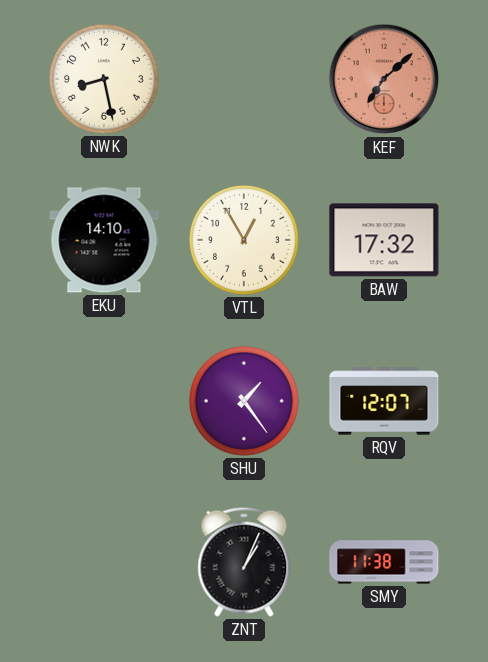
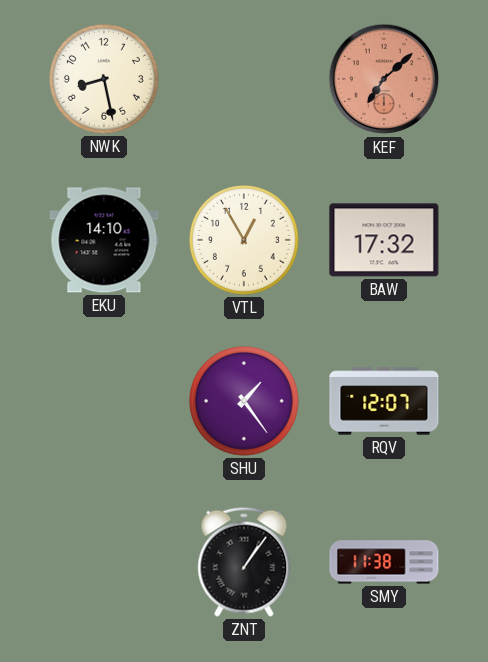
ZNT: 1:04 -> 1:06 (244, 562)
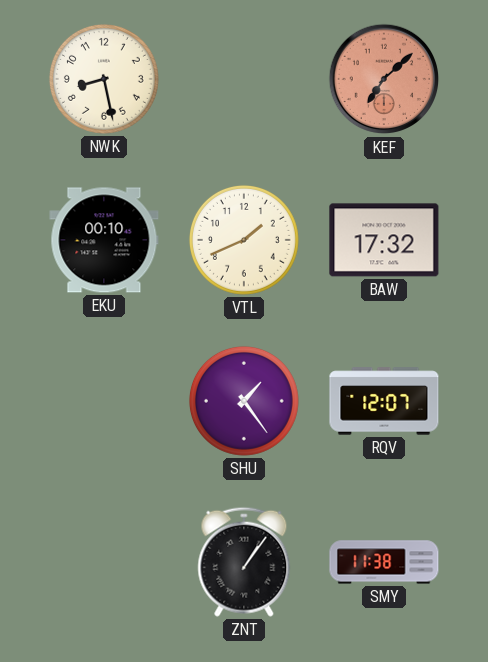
EKU: 14:10 -> 00:10 (104, 240)
VTL: 12:55 -> 1:41 (244, 240)
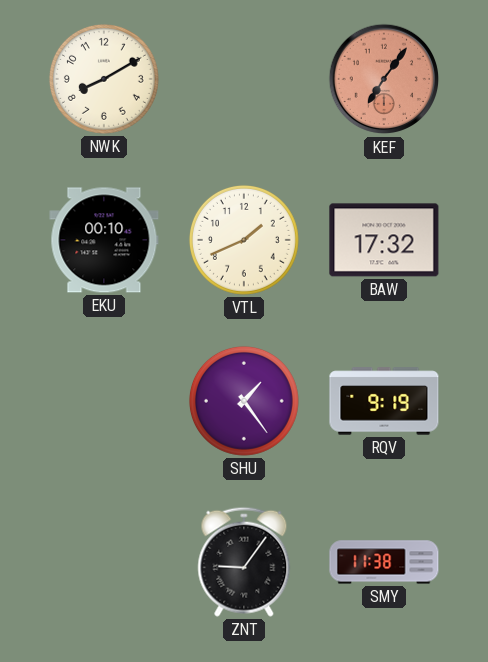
NWK: 8:28 -> 8:10 (104, 79)
KEF: 7:08 -> 7:06 (384, 79)
RQV: 12:07 -> 9:19 (384, 401)
ZNT: 1:06 -> 9:06 (244, 562)
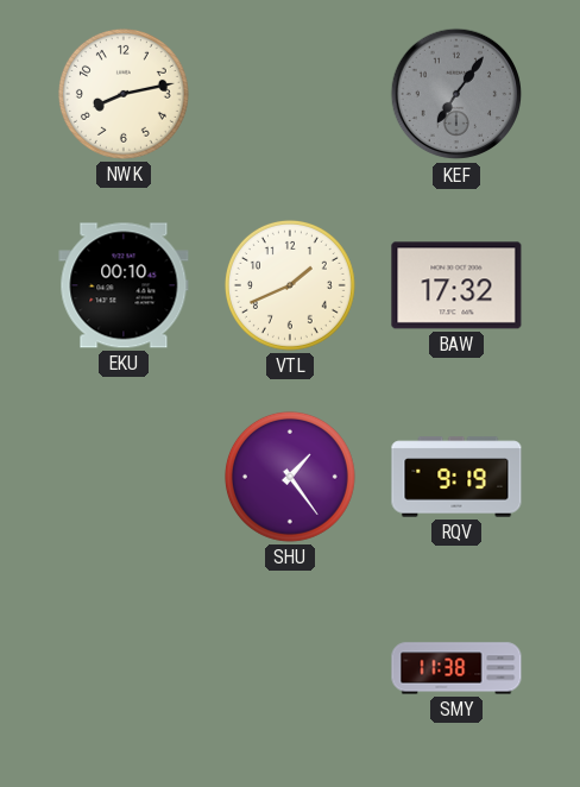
NWK: 8:10 -> 8:13 (124, 94)
KEF dial: salmon -> grey (456, 94)
ZNT: 9:06 -> none (244, 562)
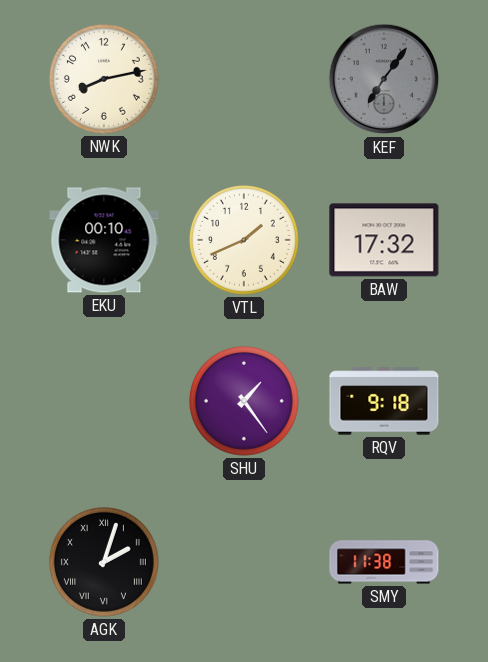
RQV: 9:19 -> 9:18 (384, 401)
AGK: none -> 2:03 (104, 562)
